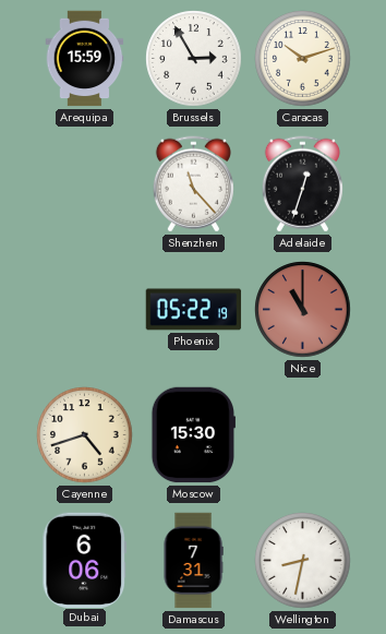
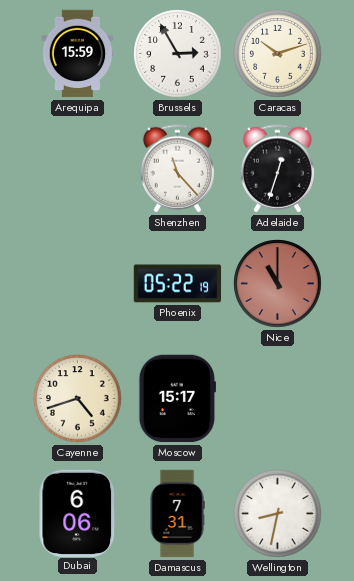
Moscow: 15:30 -> 15:17 (177, 399)
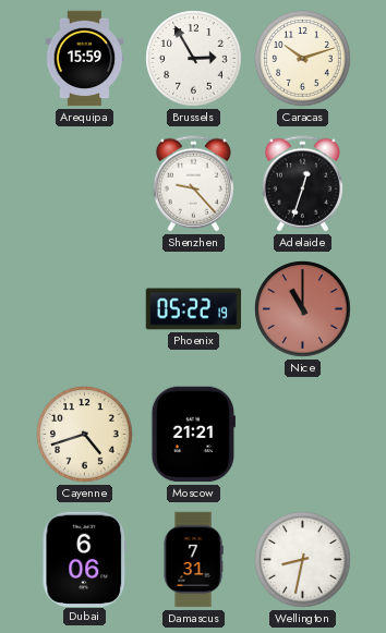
Shenzhen: 11:23 -> 9:23 (193, 184)
Moscow: 15:17 -> 21:21 (193, 435)
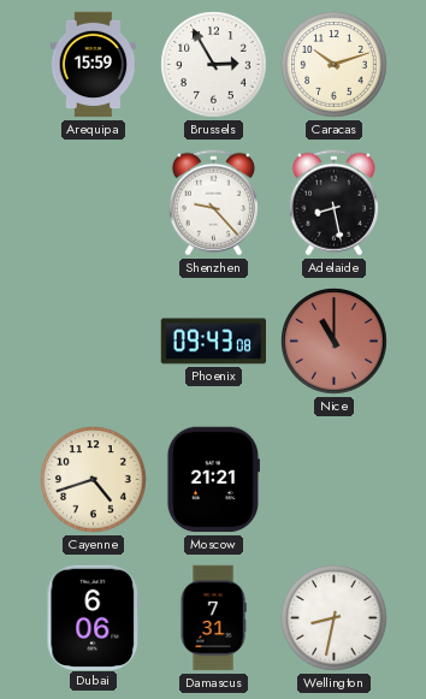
Adelaide: 12:33 -> 8:28 (333, 203)
Phoenix: 05:22 -> 09:43 (214, 342)
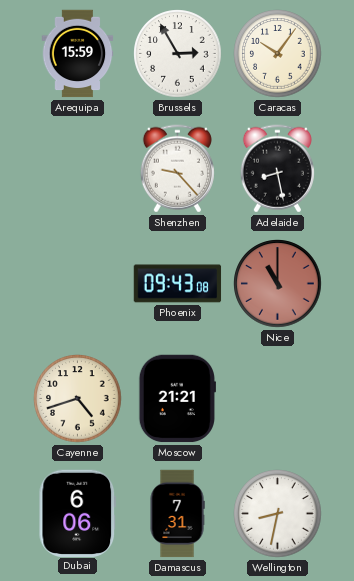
Caracas: 10:12 -> 10:06 (278, 54)
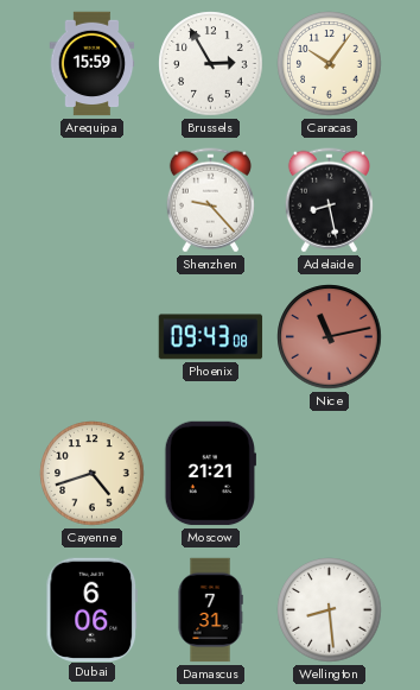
Nice: 11:00 -> 11:13 (330, 337)
Wellington: 8:32 -> 8:29 (330, 610)
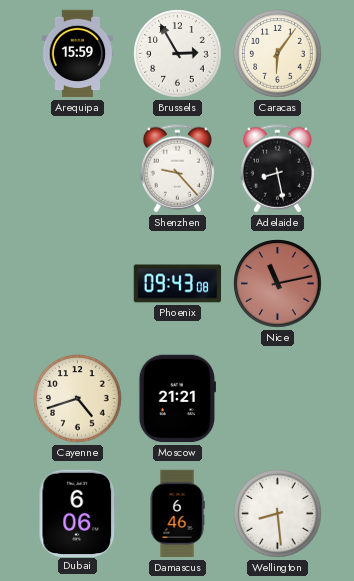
Caracas: 10:06 -> 6:06 (278, 54)
Damascus: 7:31 -> 6:46 (177, 514)
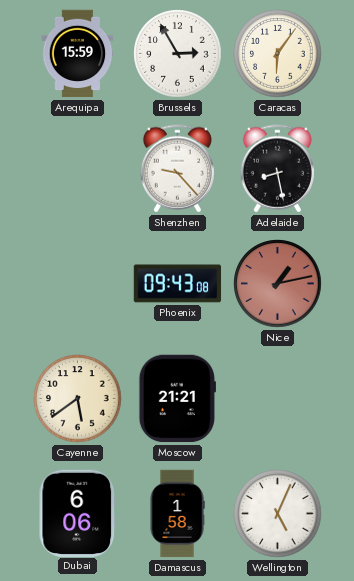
Nice: 11:13 -> 1:13 (278, 284)
Cayenne: 4:42 -> 5:39 (78, 399)
Damascus: 6:46 -> 1:58 (177, 514)
Wellington: 8:29 -> 5:04 (278, 514)
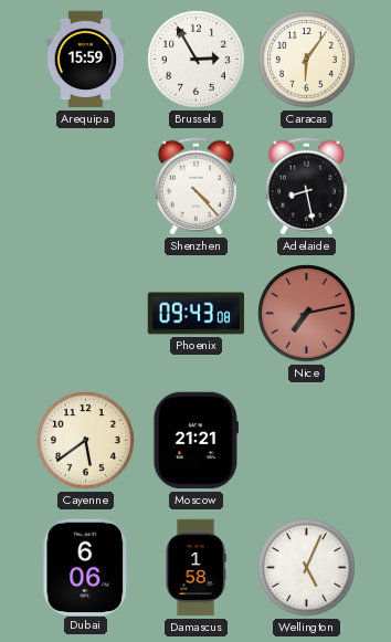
Shenzhen: 9:23 -> 4:23 (196, 187)
Nice: 1:13 -> 7:13 (307, 314)
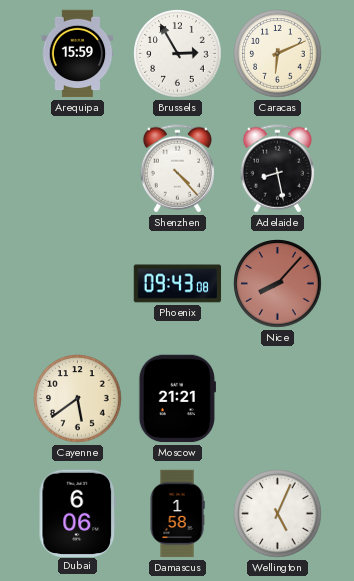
Caracas: 6:06 -> 6:11 (278, 54)
Nice: 7:13 -> 8:07 (278, 284)
